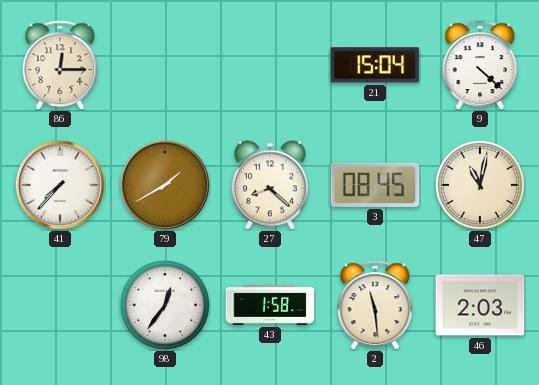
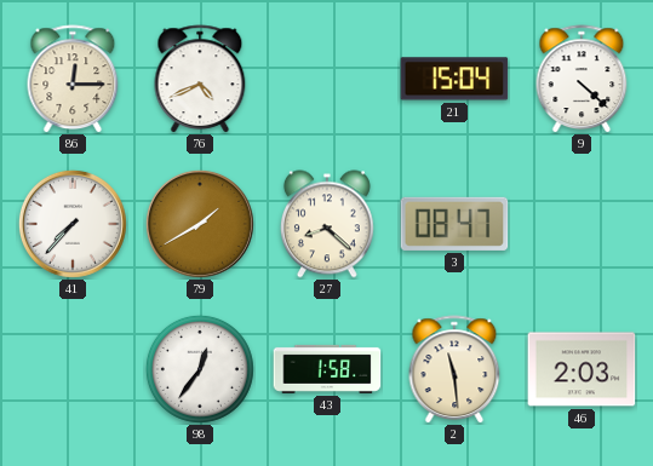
76: none -> 4:41 (200, 79)
3: 08:45 -> 08:47 (454, 224)
47: 11:02 -> none (480, 185)
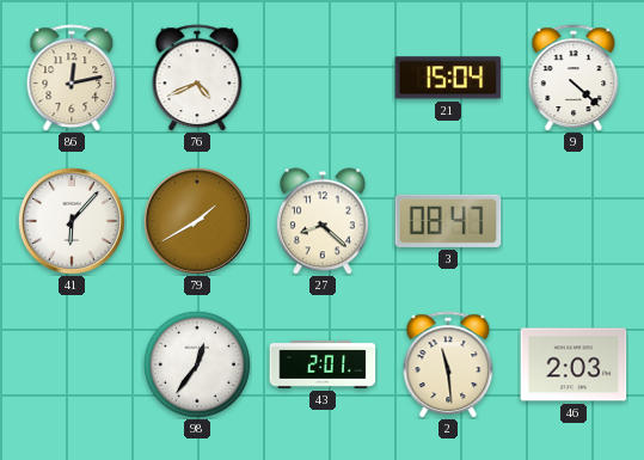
86: 12:15 -> 12:13 (72, 78)
41: 7:37 -> 6:07 (72, 221)
43: 1:58 -> 2:01 (323, 364)
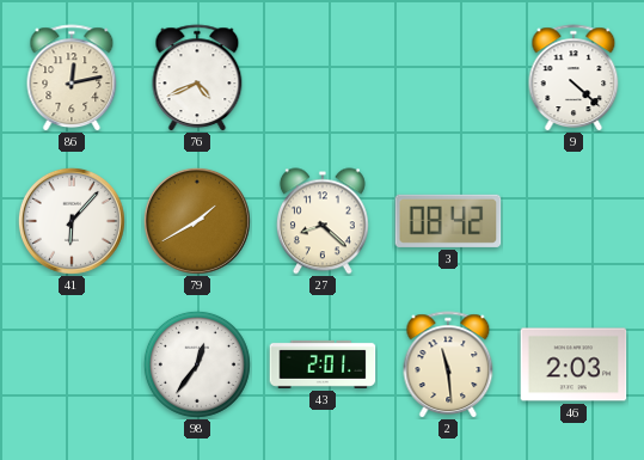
21: 15:04 -> none (448, 78)
3: 08:47 -> 08:42 (448, 221)
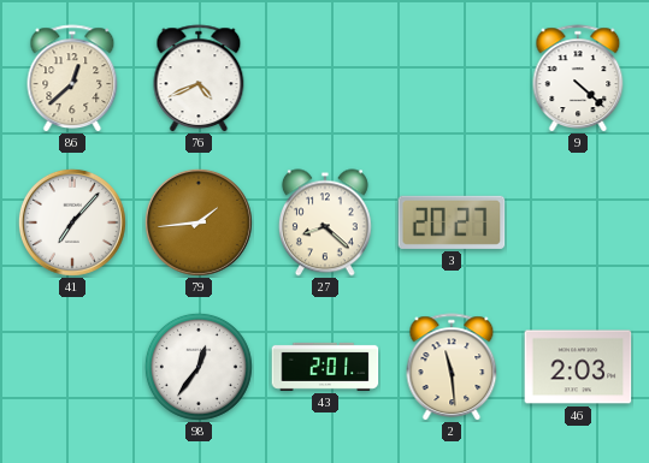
86: 12:13 -> 12:38 (72, 78)
41: 6:07 -> 7:07 (72, 222)
79: 1:40 -> 1:44 (199, 222)
3: 08:42 -> 20:27 (452, 222)
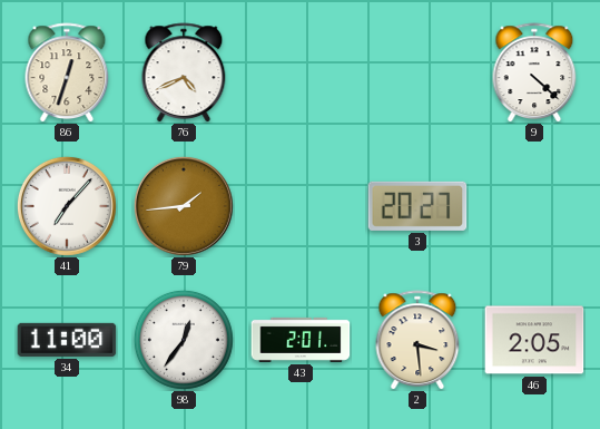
86: 12:38 -> 12:33 (67, 72)
27: 8:22 -> none (325, 222)
34: none -> 11:00 (67, 340)
2: 11:29 -> 3:29 (417, 340)
46: 2:03 -> 2:05 (534, 340)
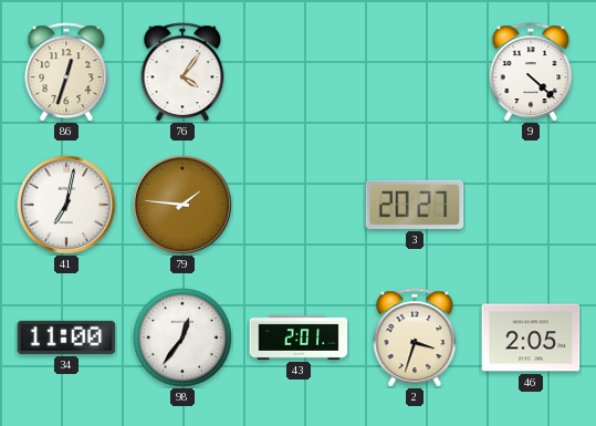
76: 4:41 -> 4:06 (182, 72)
41: 7:07 -> 7:02 (66, 205)
79: 1:44 -> 1:46 (182, 205)
2: 3:29 -> 3:33 (415, 337)
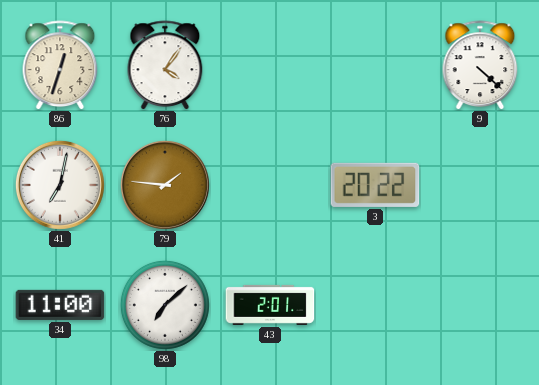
3: 20:27 -> 20:22 (375, 185)
98: 12:36 -> 7:08 (165, 305)
2: 3:33 -> none (415, 337)
46: 2:05 -> none (531, 337)
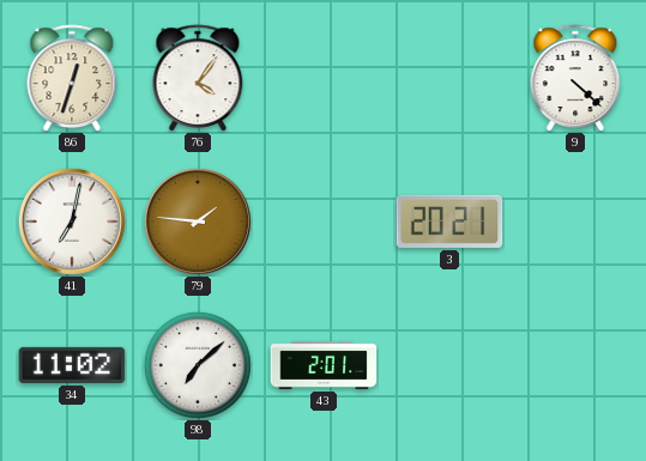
3: 20:22 -> 20:21 (449, 222)
34: 11:00 -> 11:02 (72, 365)
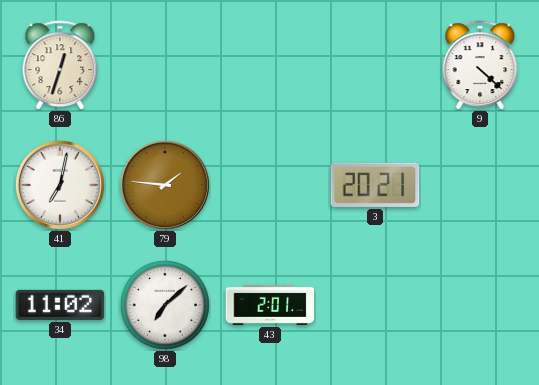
76: 4:06 -> none (198, 78)
